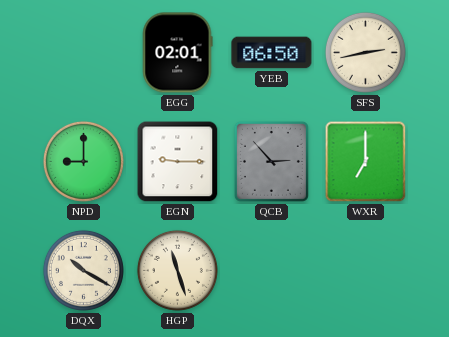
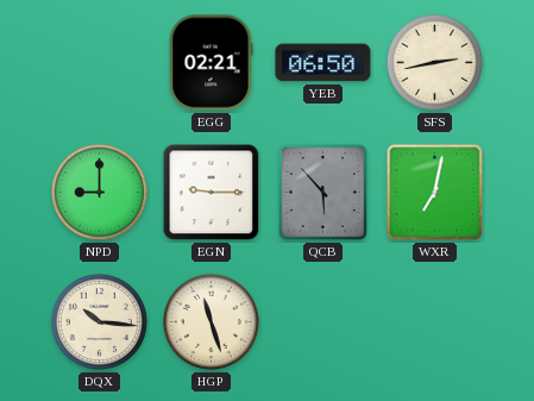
EGG: 02:01 -> 02:21 (211, 63)
QCB: 2:53 -> 5:53 (322, 192)
WXR: 7:00 -> 7:02 (435, 193)
DQX: 10:20 -> 10:16 (99, 321)
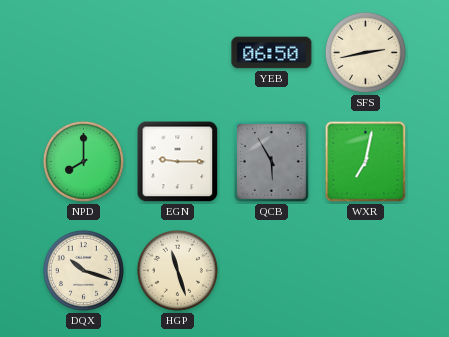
EGG: 02:21 -> none (211, 63)
NPD: 9:00 -> 8:00 (83, 161)
QCB: 5:53 -> 5:55 (271, 161)
DQX: 10:16 -> 10:18 (83, 270)
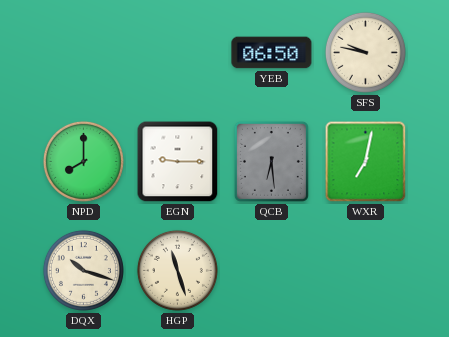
SFS: 2:43 -> 9:47 (365, 52)
QCB: 5:55 -> 6:29 (271, 161)
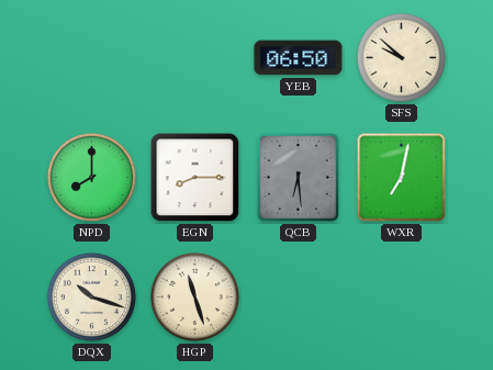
SFS: 9:47 -> 9:52 (401, 57)
EGN: 9:15 -> 8:15 (195, 178)
